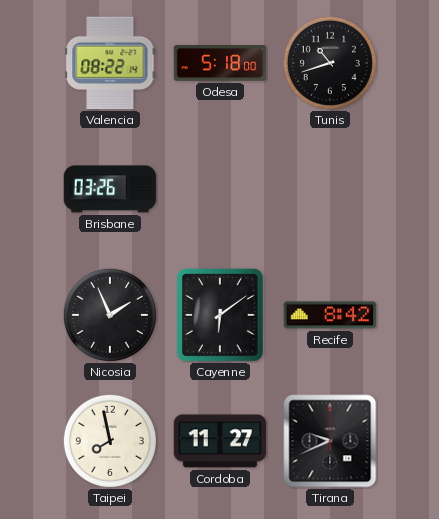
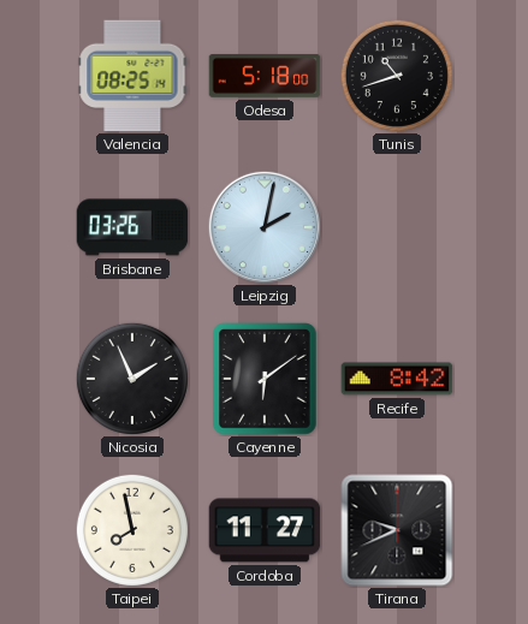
Valencia: 08:22 -> 08:25 (132, 76)
Leipzig: none -> 2:02 (263, 226)
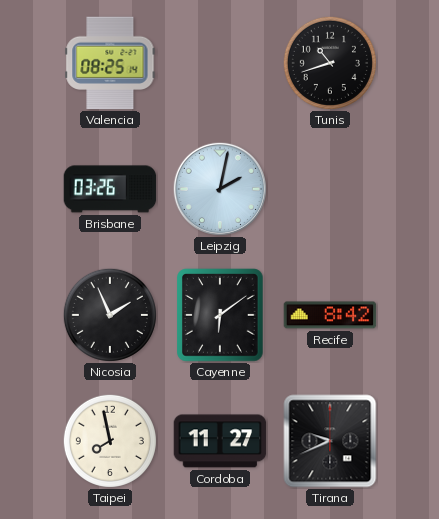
Odesa: 5:18 -> none (265, 76)
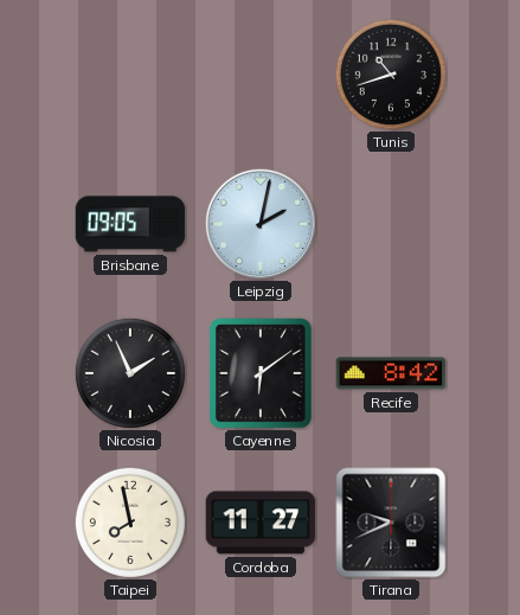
Valencia: 08:25 -> none (110, 63)
Brisbane: 03:26 -> 09:05 (130, 224)
